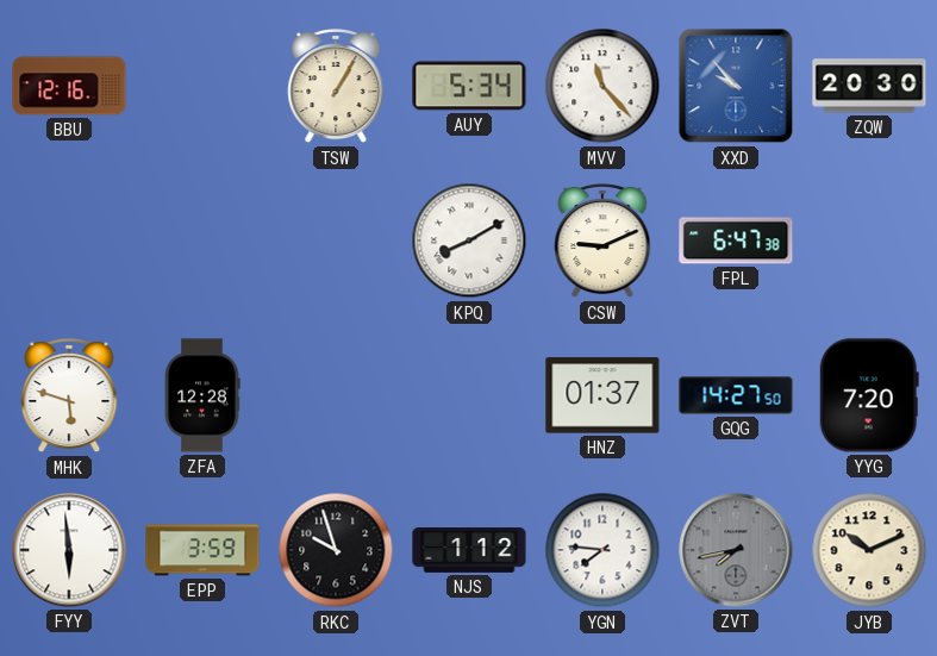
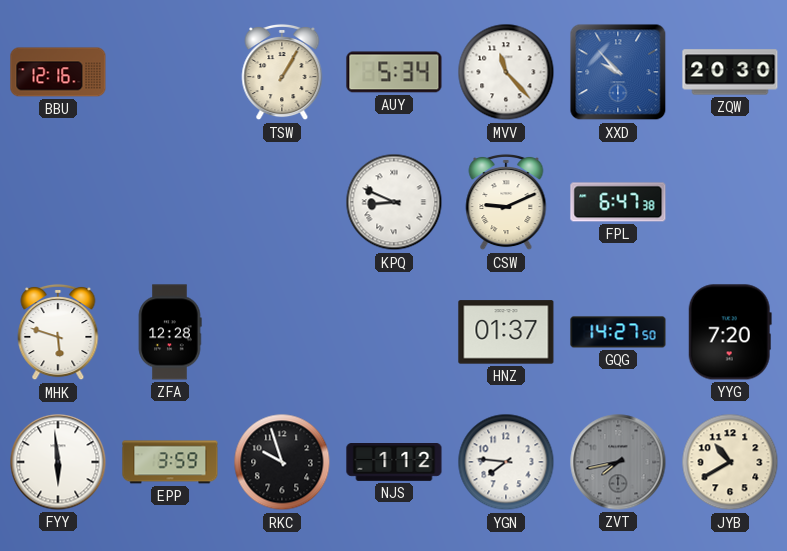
KPQ: 8:10 -> 8:49 (394, 202)
JYB: 10:11 -> 10:40 (730, 462)
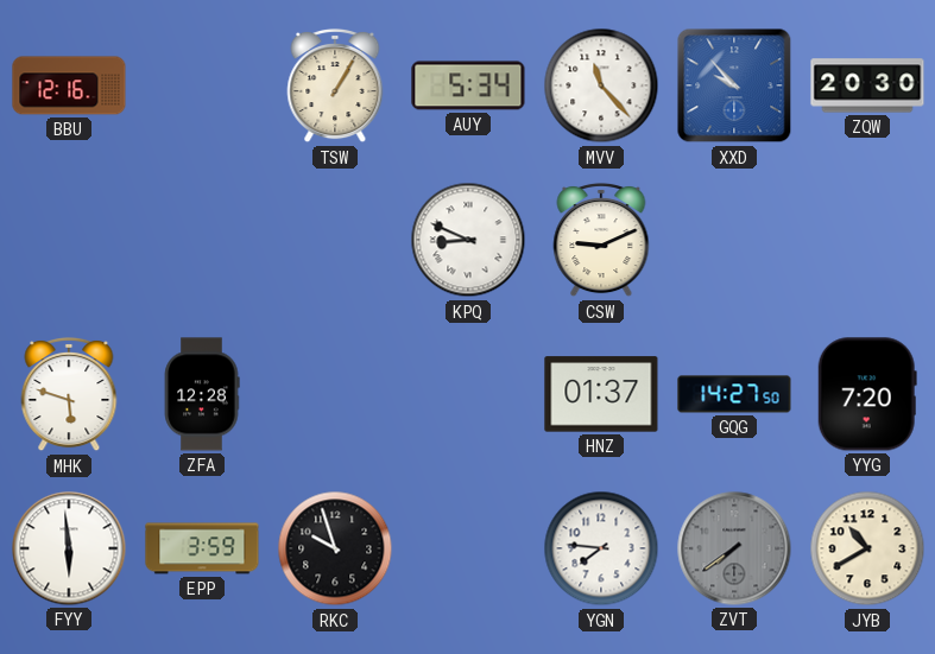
FPL: 6:47 -> none (618, 202)
NJS: 1:12 -> none (394, 463)
ZVT: 7:43 -> 7:39 (734, 548)
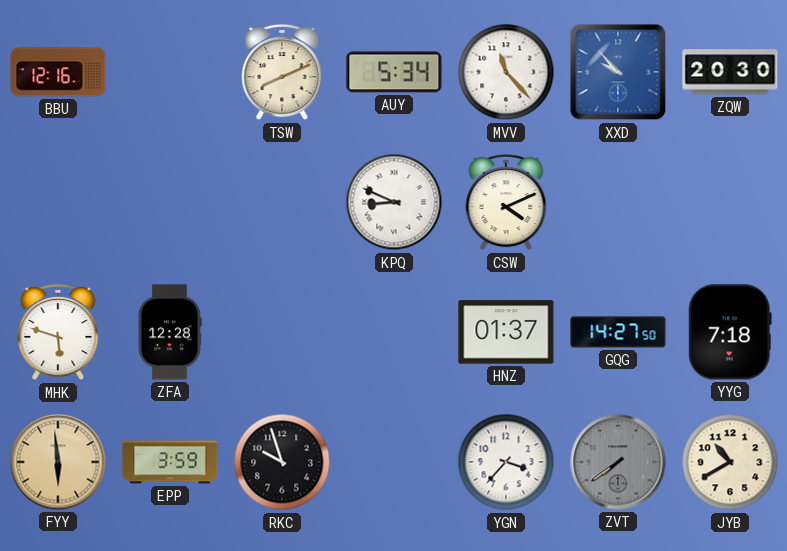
TSW: 1:05 -> 8:11 (282, 72)
CSW: 9:11 -> 4:11 (506, 202)
YYG: 7:20 -> 7:18 (730, 332)
FYY dial: white -> champagne (58, 462)
YGN: 7:46 -> 3:37 (506, 462)
